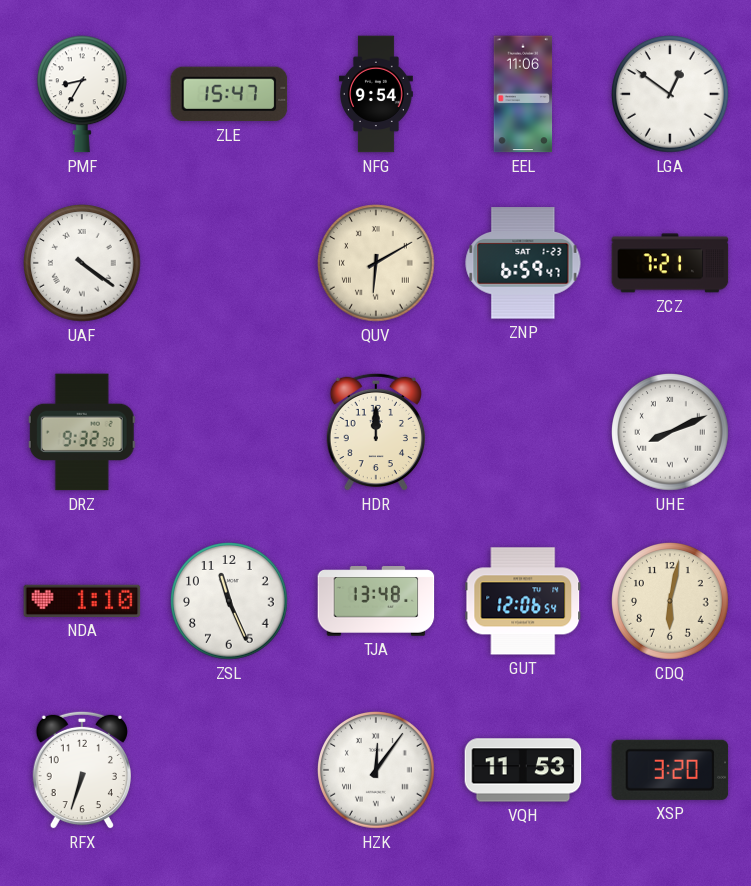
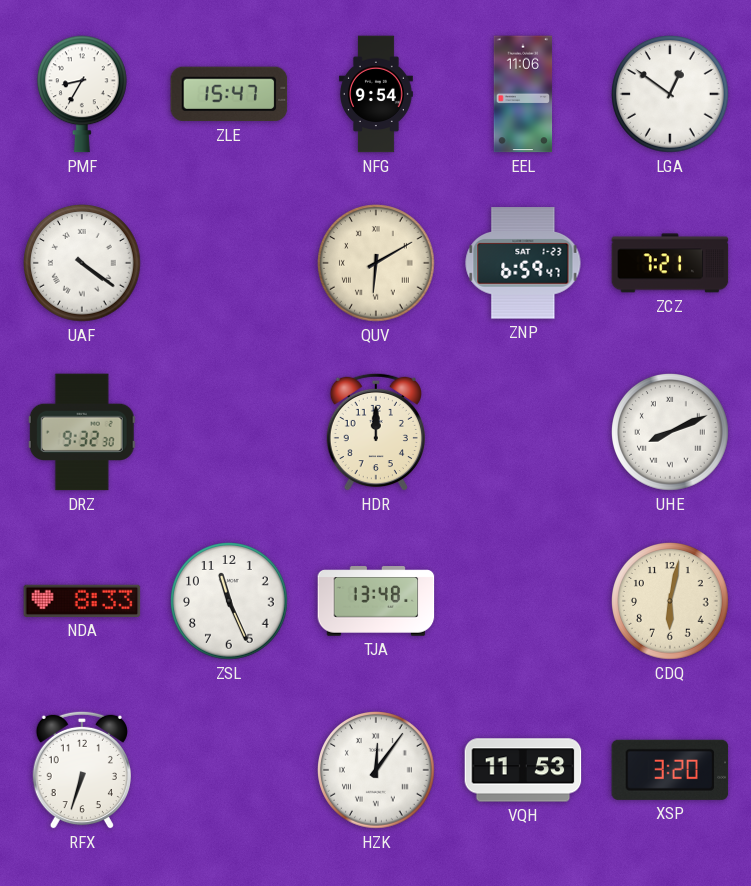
NDA: 1:10 -> 8:33 (82, 601)
GUT: 12:06 -> none (523, 601)
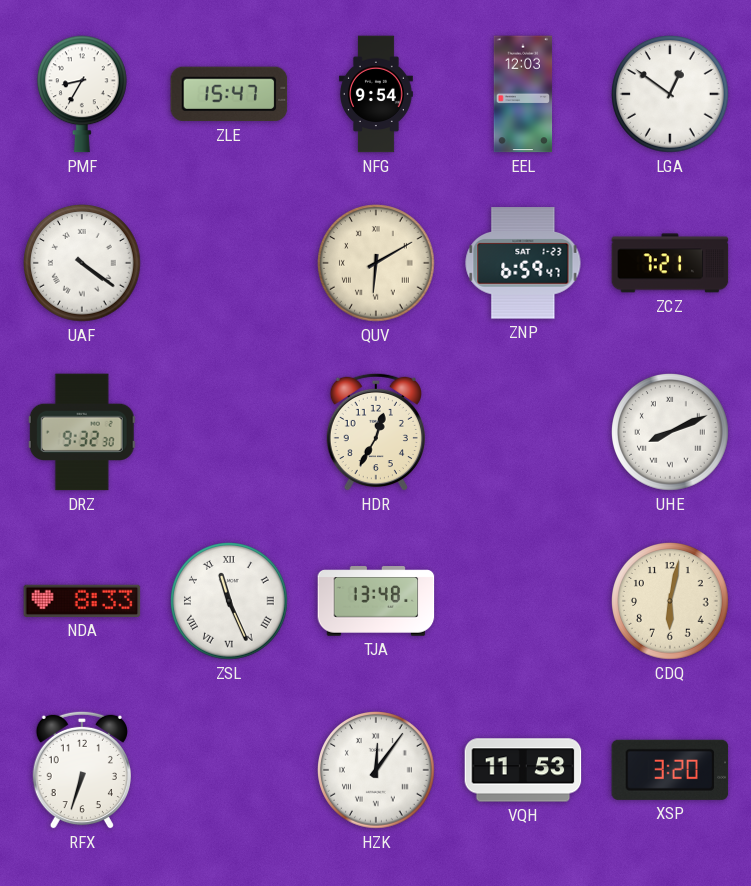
EEL: 11:06 -> 12:03 (523, 94)
HDR: 12:00 -> 12:35 (376, 432)
ZSL numerals: Arabic -> Roman (229, 601)
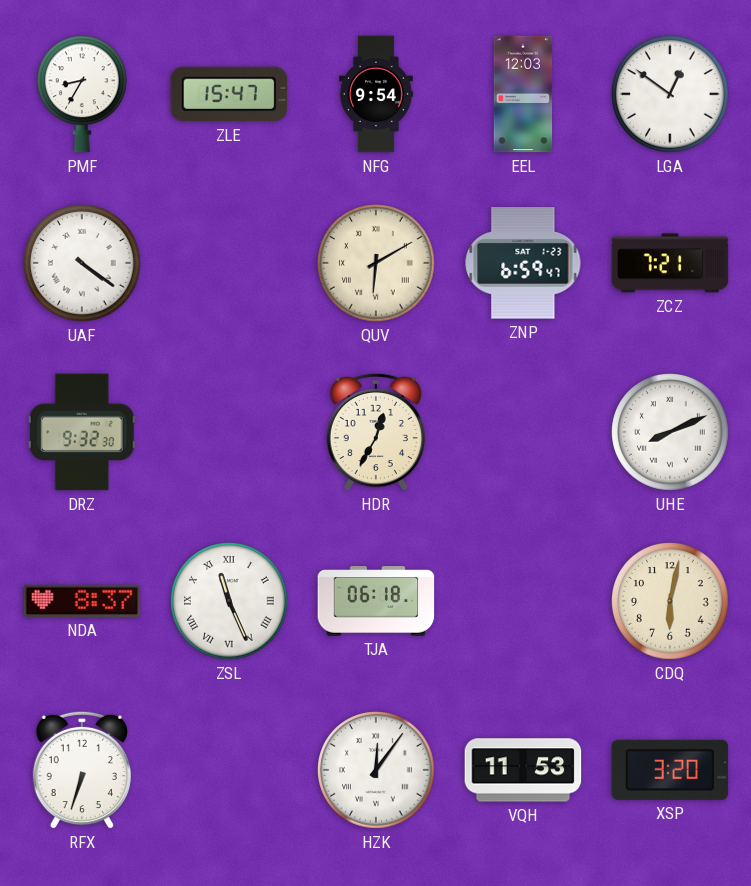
NDA: 8:33 -> 8:37 (82, 601)
TJA: 13:48 -> 06:18 (376, 601)
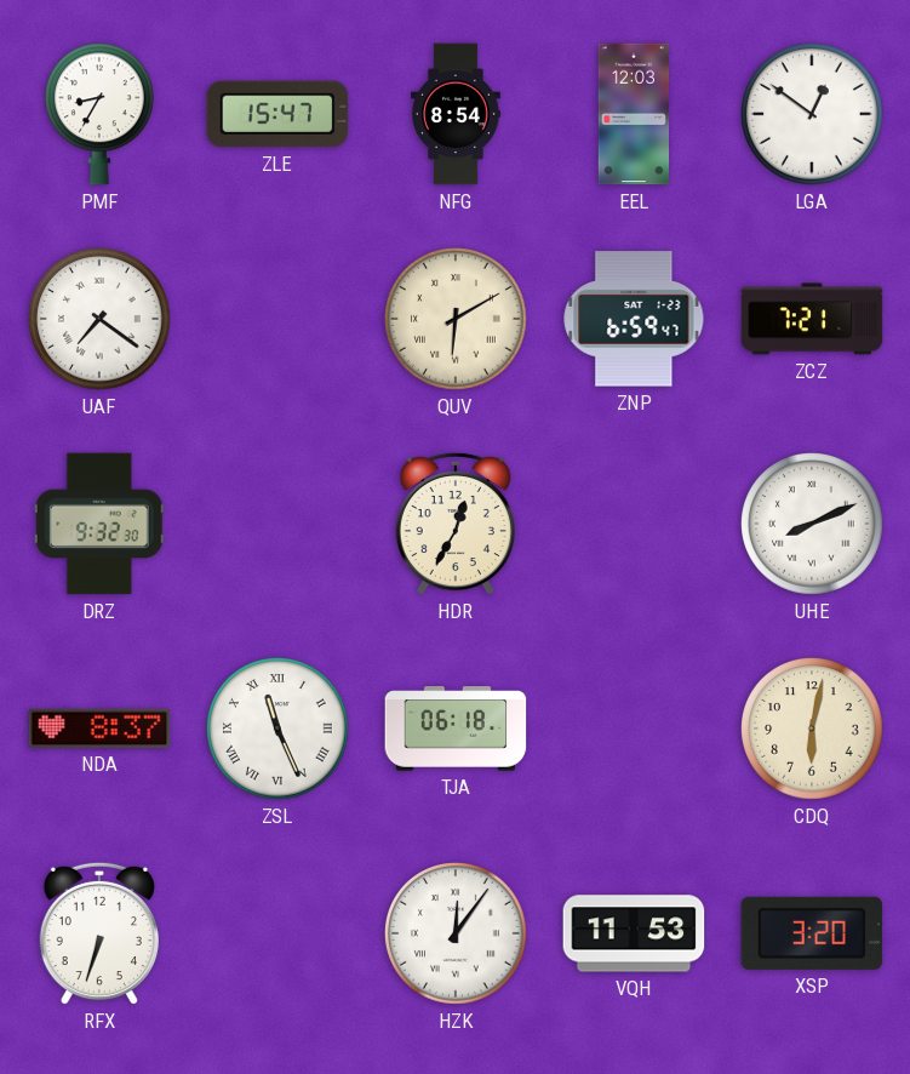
NFG: 9:54 -> 8:54 (456, 114)
UAF: 4:21 -> 7:21 (99, 319)
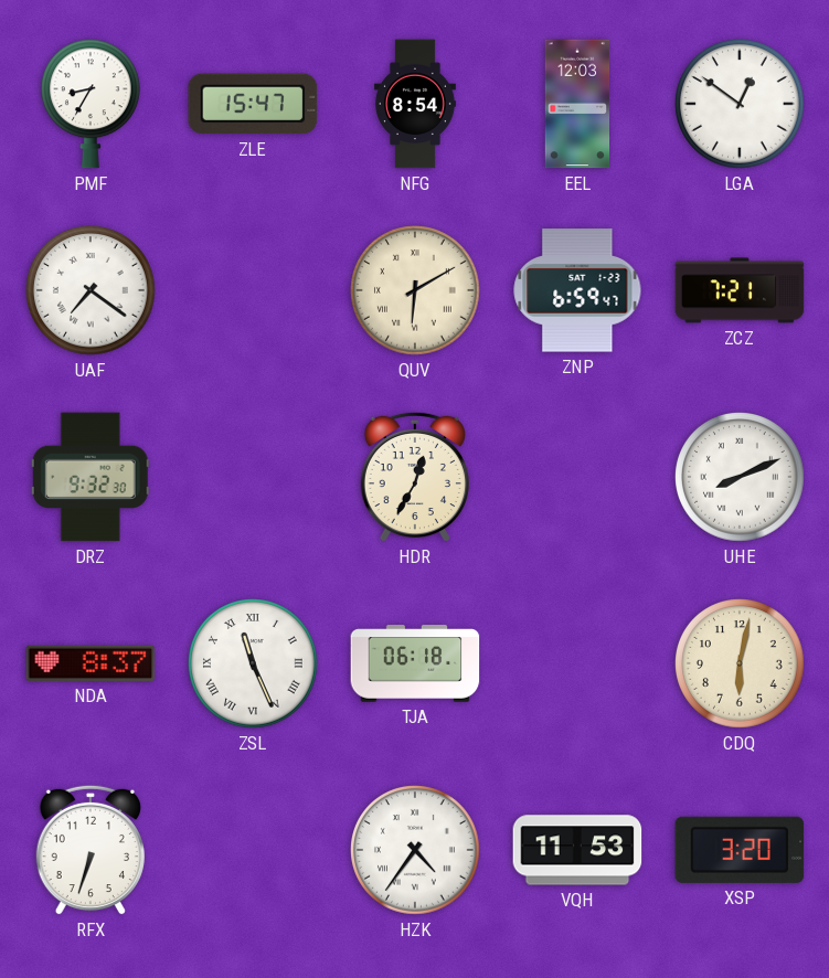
HZK: 12:06 -> 4:36 (415, 850)
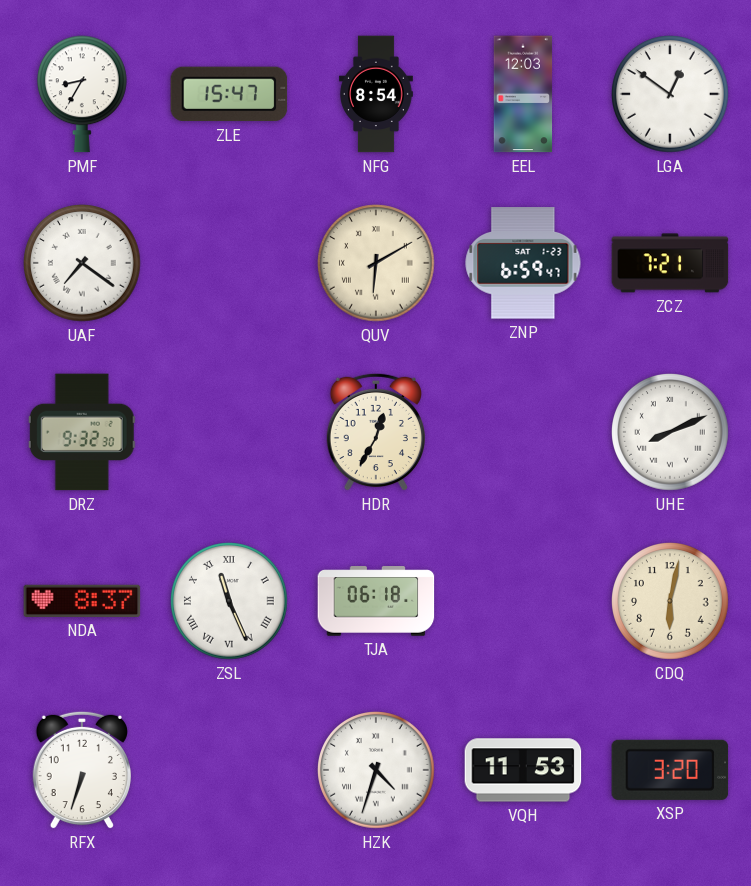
HZK: 4:36 -> 4:33 (376, 770)
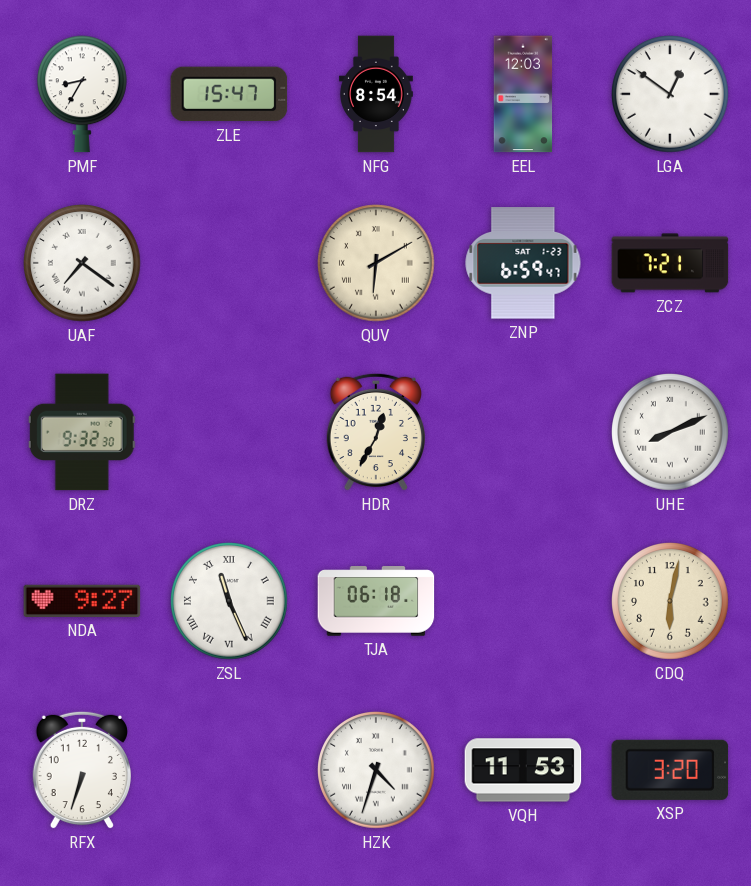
NDA: 8:37 -> 9:27 (82, 601)
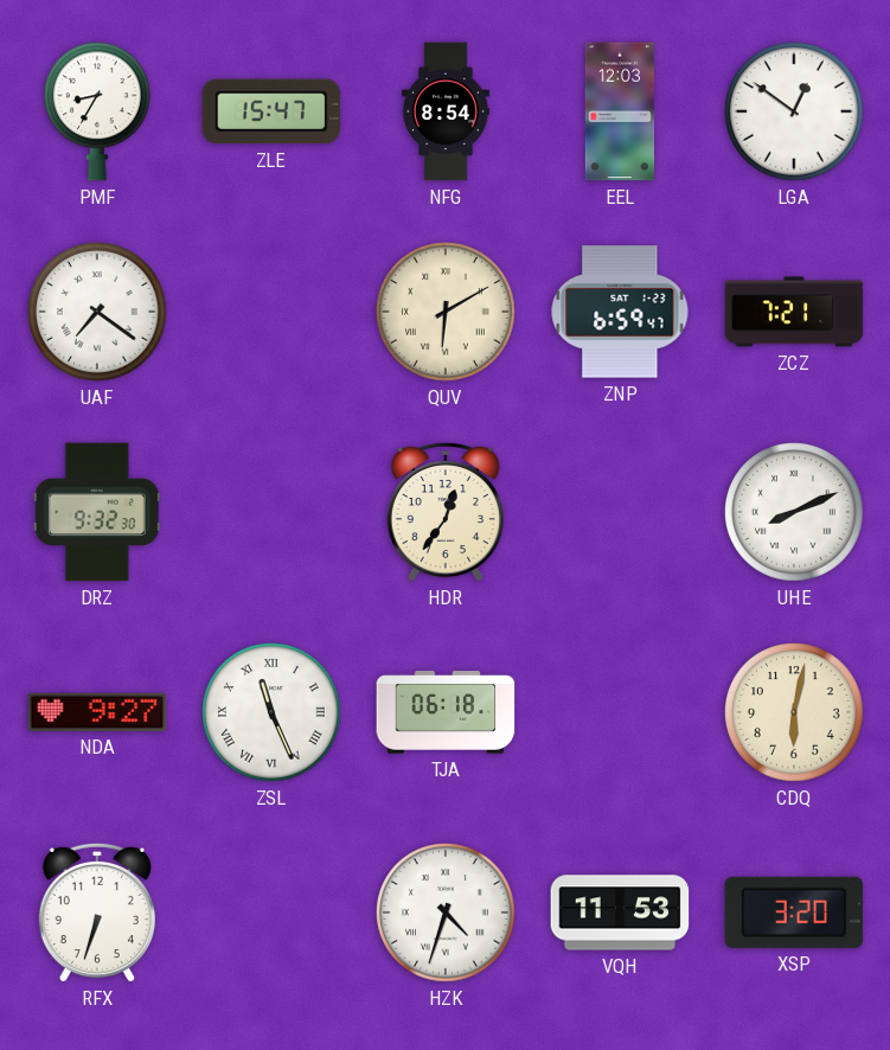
HDR: 12:35 -> 12:36 (446, 512)
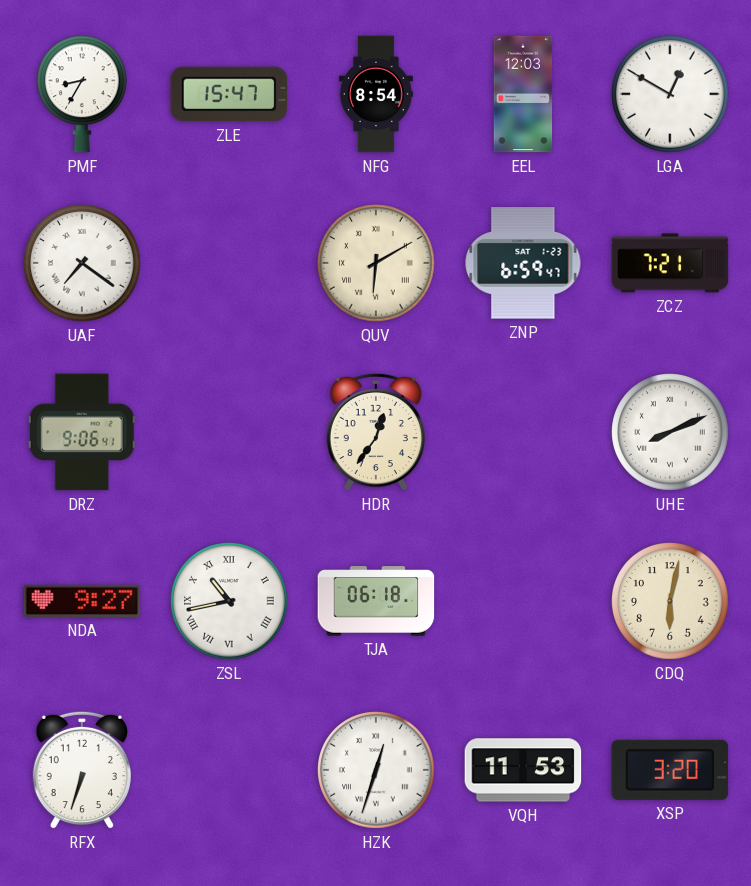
LGA: 12:51 -> 12:50 (670, 94)
DRZ: 9:32 -> 9:06 (82, 432)
ZSL: 11:26 -> 10:43 (229, 601)
HZK: 4:33 -> 12:33 (376, 770)
